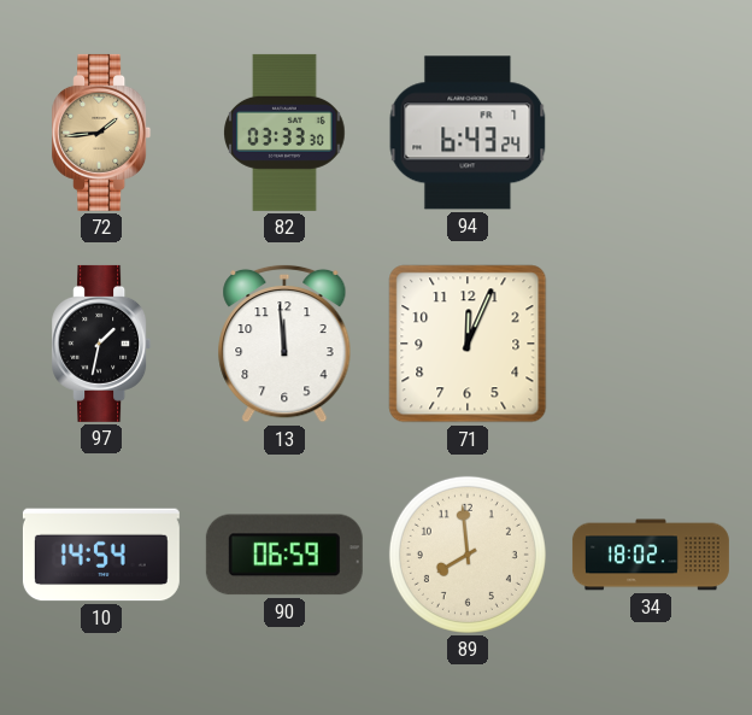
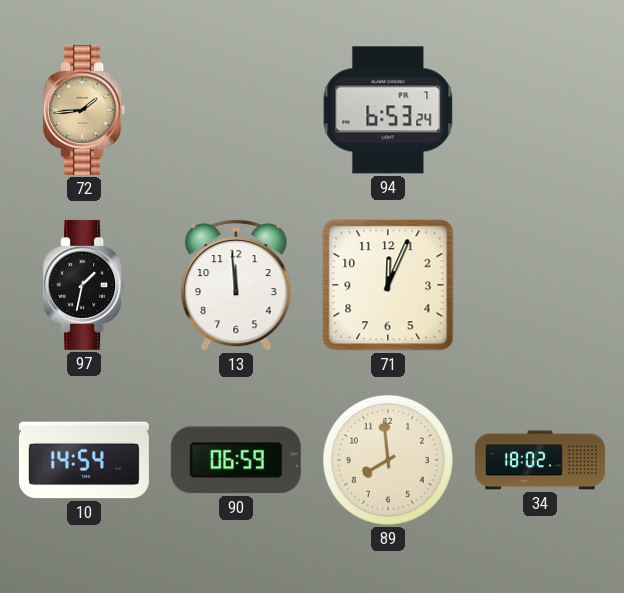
82: 03:33 -> none (284, 133)
94: 6:43 -> 6:53 (388, 110)
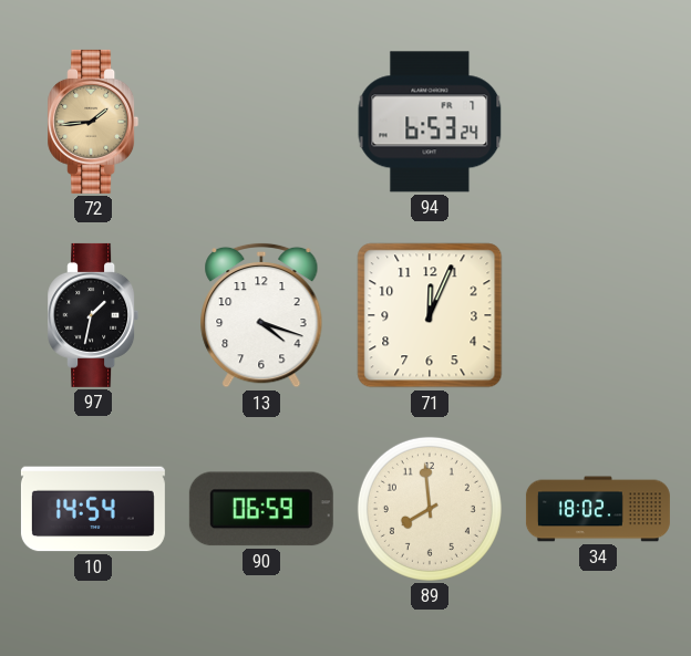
13: 11:59 -> 4:18 (261, 315)
